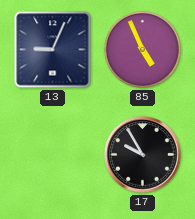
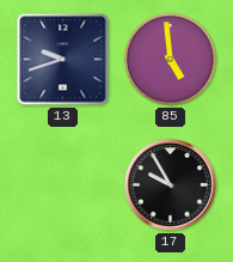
13: 9:04 -> 9:42 (63, 60)
85: 4:56 -> 4:59 (170, 59)
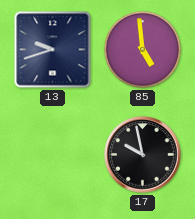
17: 9:55 -> 9:58 (143, 155)
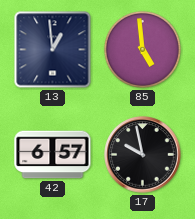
13: 9:42 -> 12:59 (53, 50)
42: none -> 6:57 (53, 155)
